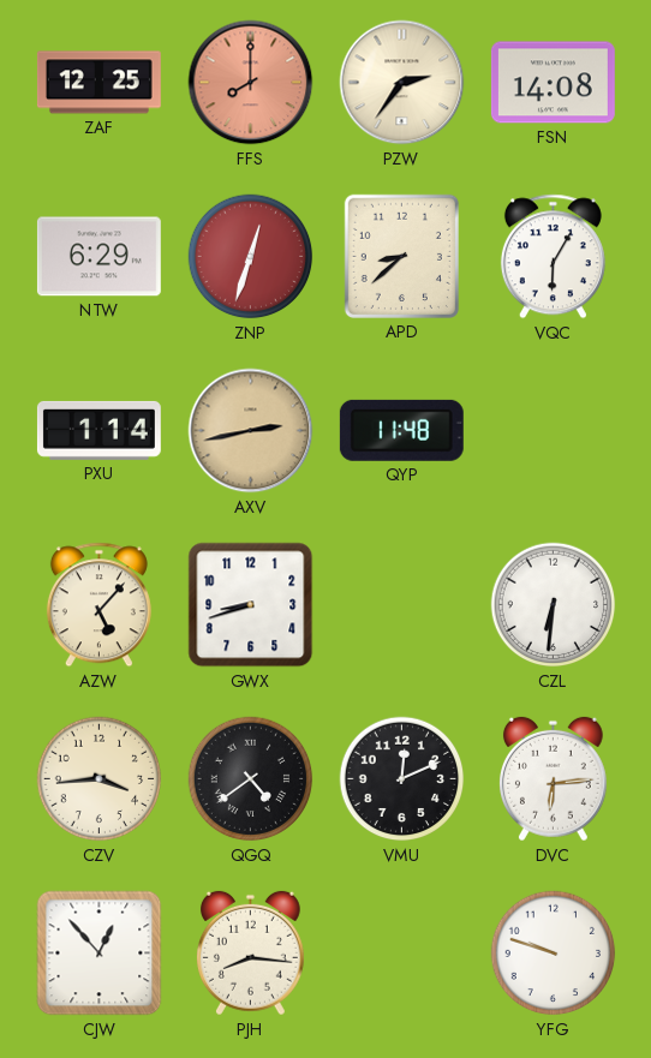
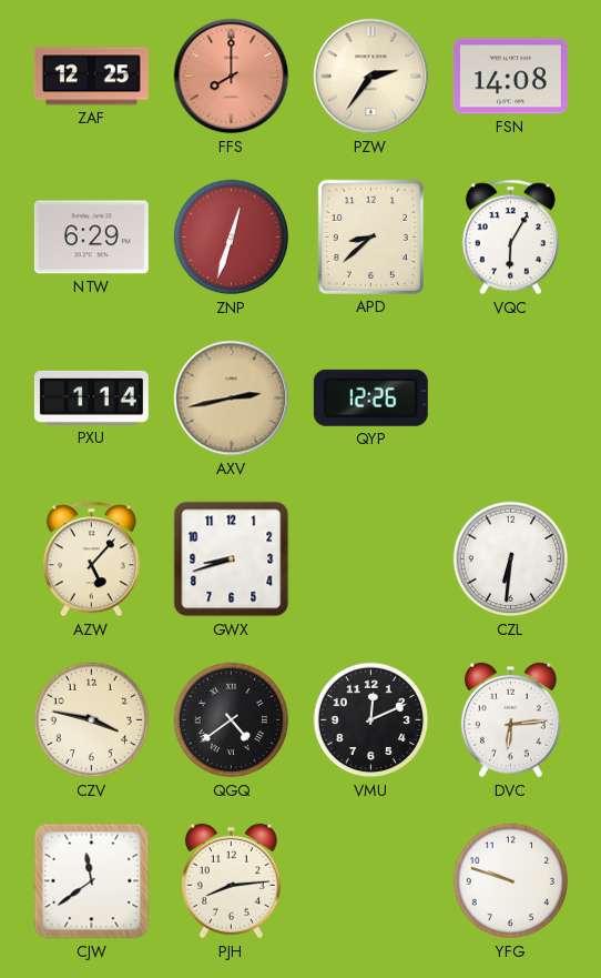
QYP: 11:48 -> 12:26 (370, 397)
CZV: 3:44 -> 3:47 (92, 720)
CJW: 12:53 -> 11:39 (92, 881)
PJH: 8:16 -> 8:14 (231, 881)
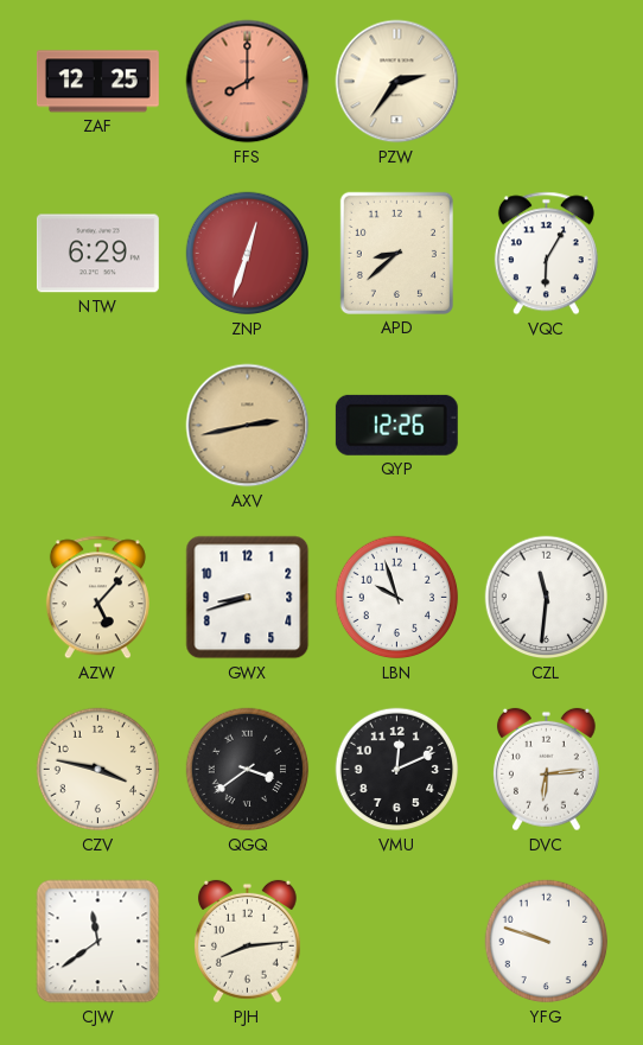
FSN: 14:08 -> none (510, 77)
PXU: 1:14 -> none (91, 397)
LBN: none -> 9:57 (397, 598)
CZL: 6:31 -> 11:31 (547, 598)
QGQ: 4:39 -> 3:39 (248, 770)
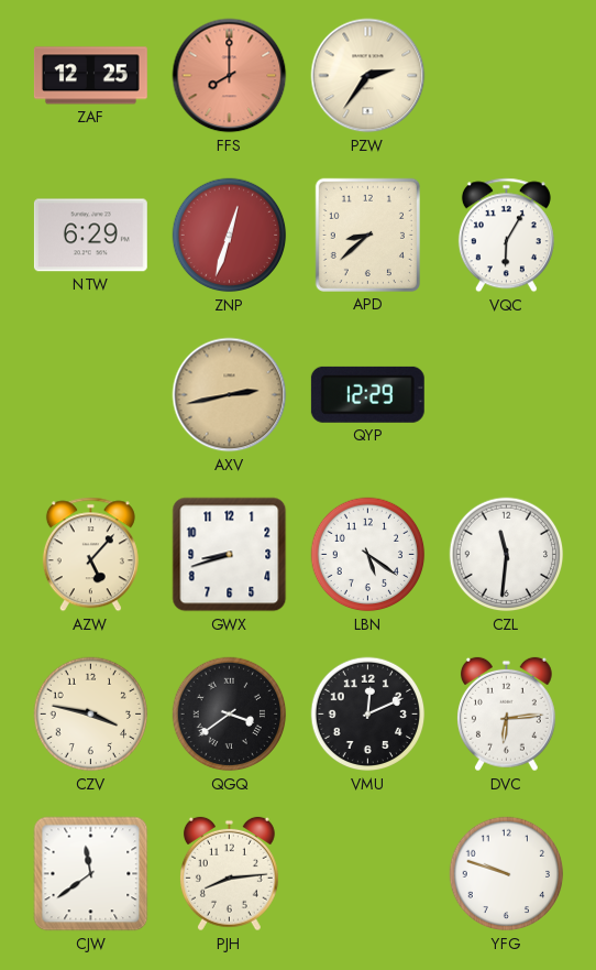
QYP: 12:26 -> 12:29 (367, 394)
LBN: 9:57 -> 5:21 (368, 555)
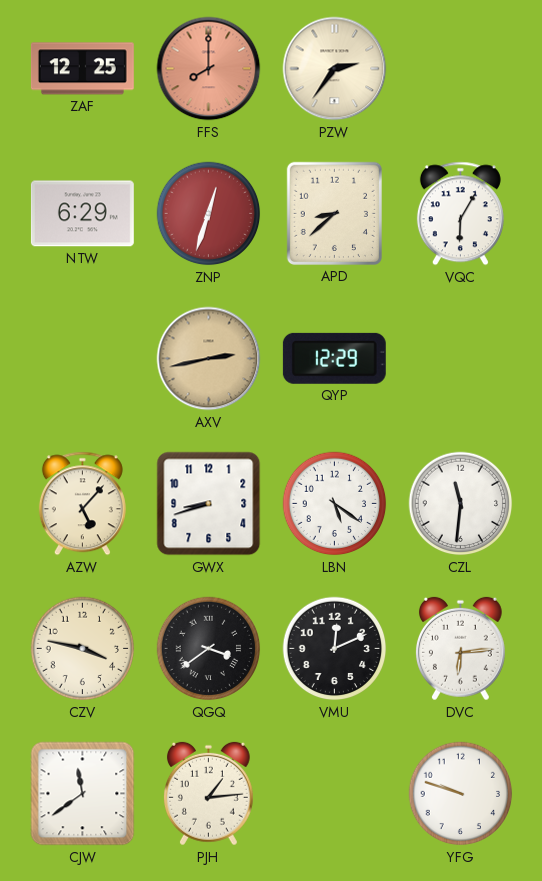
PJH: 8:14 -> 1:14 (208, 794)
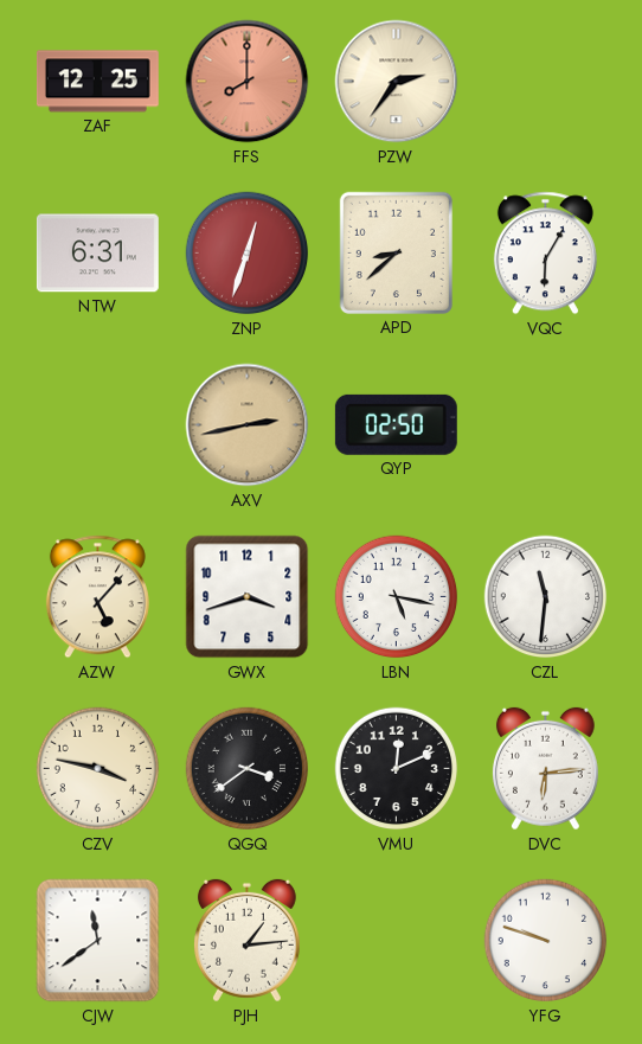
NTW: 6:29 -> 6:31 (97, 254)
QYP: 12:29 -> 02:50 (396, 424)
GWX: 8:42 -> 3:42 (248, 597)
LBN: 5:21 -> 5:17 (397, 597)
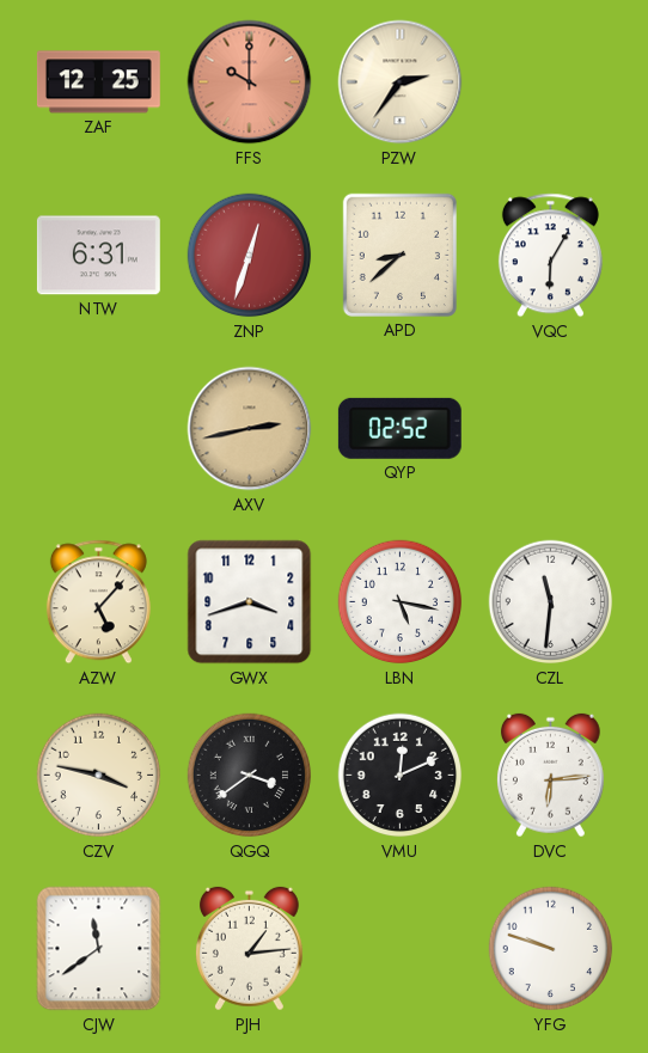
FFS: 8:00 -> 10:00 (250, 82)
QYP: 02:50 -> 02:52 (399, 428)
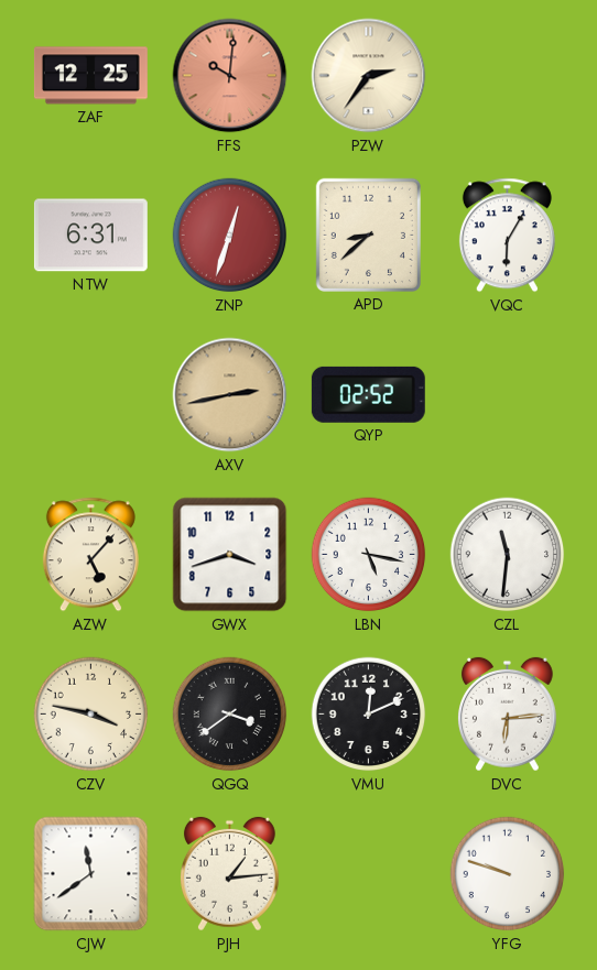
FFS: 10:00 -> 10:01 (230, 76)
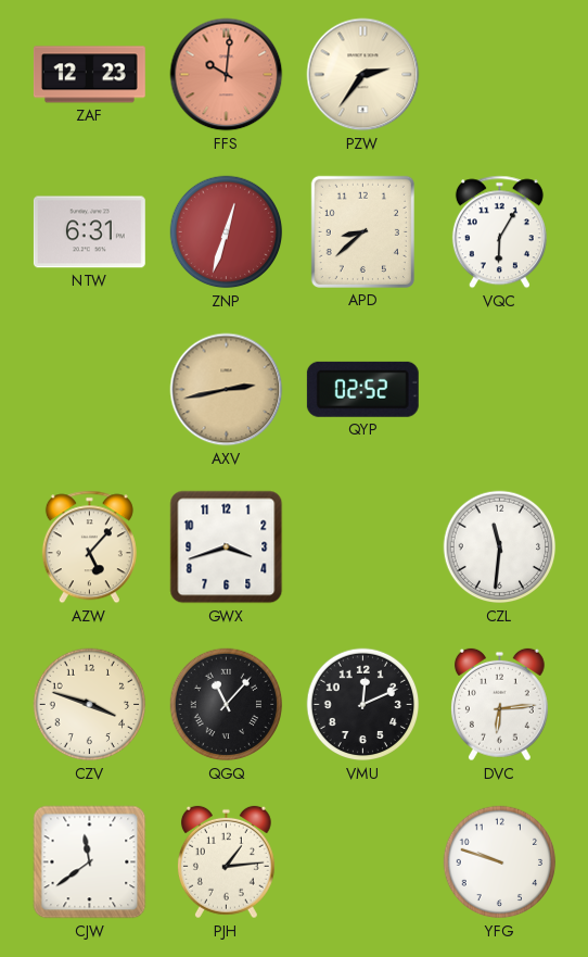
ZAF: 12:25 -> 12:23 (89, 75)
LBN: 5:17 -> none (369, 555)
CZV: 3:47 -> 3:48 (90, 705)
QGQ: 3:39 -> 11:07 (227, 705)
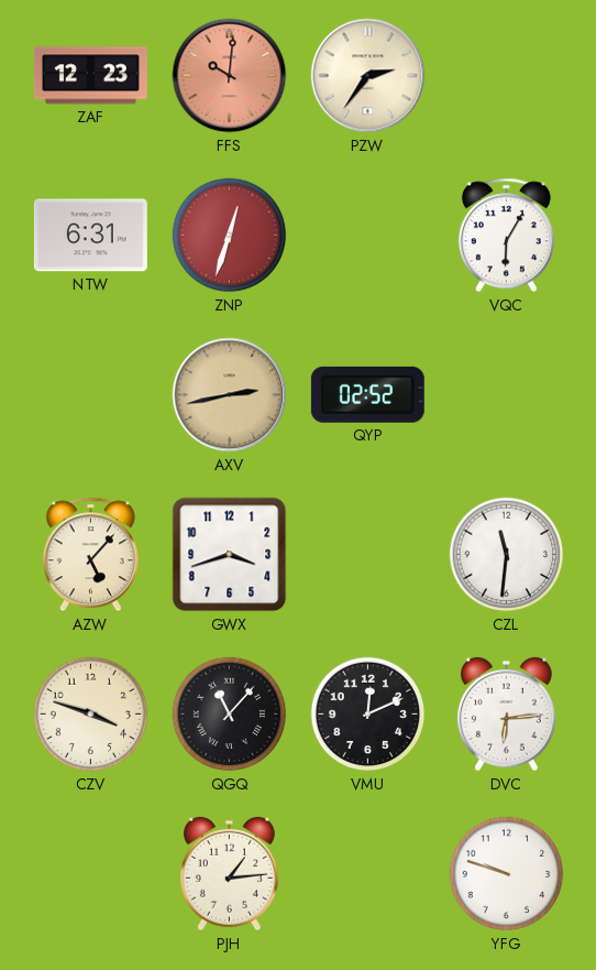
APD: 8:38 -> none (362, 231)
CJW: 11:39 -> none (90, 862)
